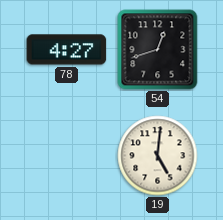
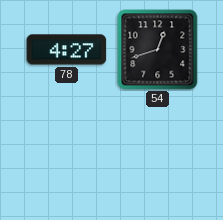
19: 5:01 -> none (158, 156)
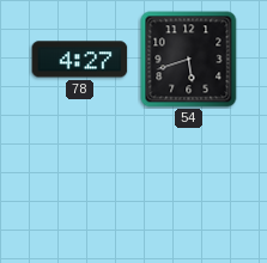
54: 12:42 -> 5:42 (189, 60)
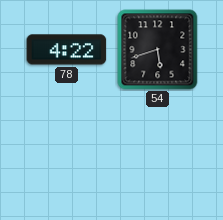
78: 4:27 -> 4:22 (67, 50)
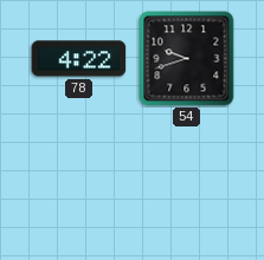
54: 5:42 -> 9:42 (187, 59)
